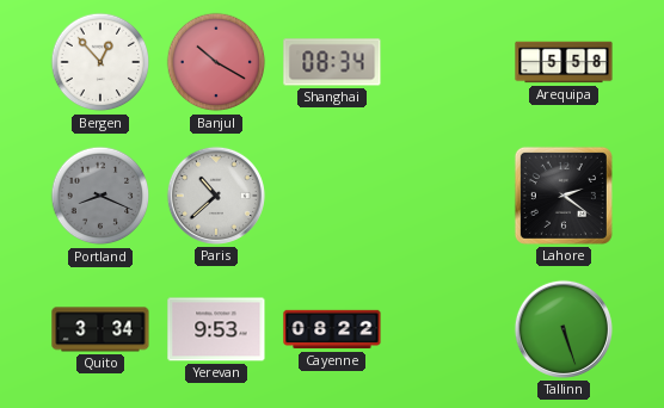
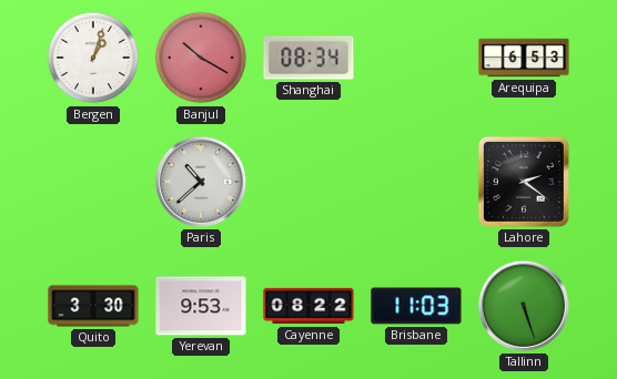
Bergen: 12:53 -> 1:03 (93, 58)
Arequipa: 5:58 -> 6:53 (524, 58)
Portland: 8:19 -> none (100, 196)
Quito: 3:34 -> 3:30 (93, 306)
Brisbane: none -> 11:03 (416, 306)
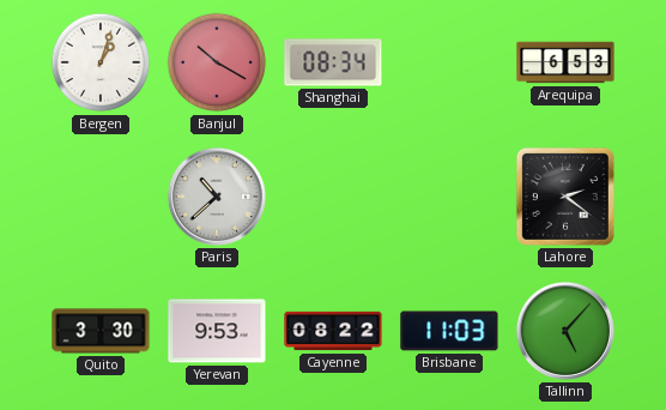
Tallinn: 5:27 -> 5:07 (565, 331)
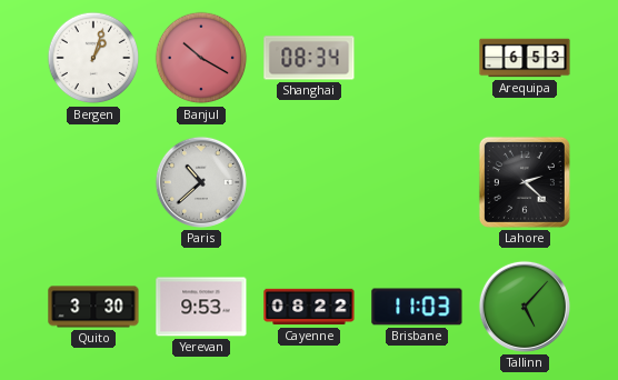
Lahore: 2:21 -> 2:22 (525, 182)
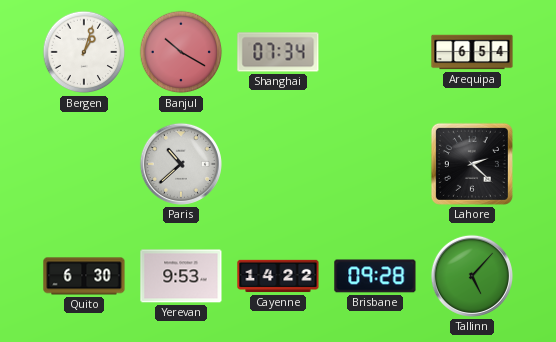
Shanghai: 08:34 -> 07:34 (278, 52)
Arequipa: 6:53 -> 6:54 (472, 52)
Quito: 3:30 -> 6:30 (84, 276)
Cayenne: 08:22 -> 14:22 (278, 276)
Brisbane: 11:03 -> 09:28 (375, 276)
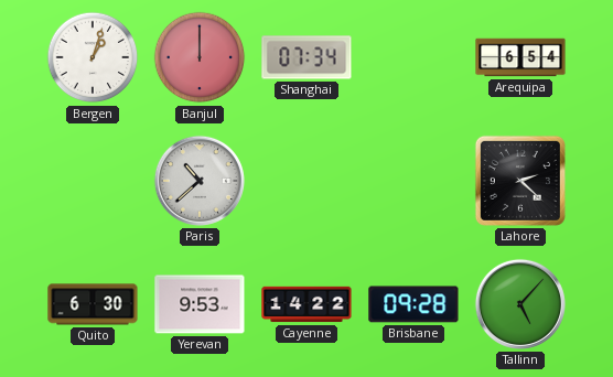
Banjul: 10:20 -> 12:00 (200, 57)
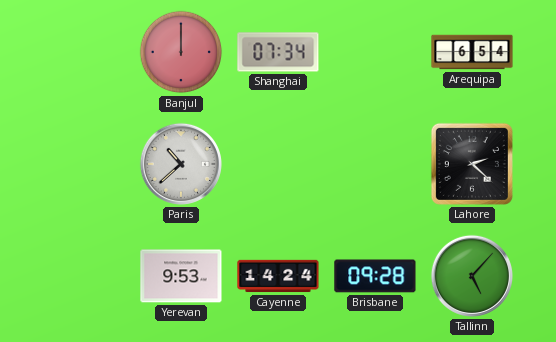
Bergen: 1:03 -> none (93, 57)
Quito: 6:30 -> none (93, 304)
Cayenne: 14:22 -> 14:24 (278, 276)
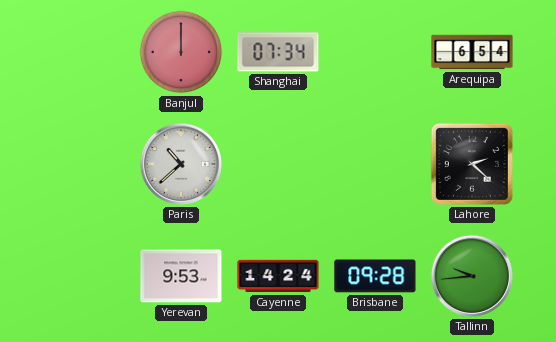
Tallinn: 5:07 -> 9:44 (472, 276)
